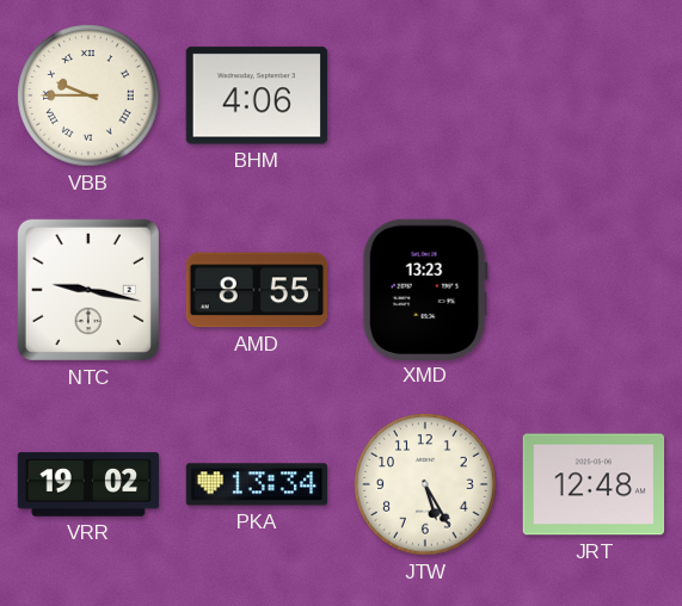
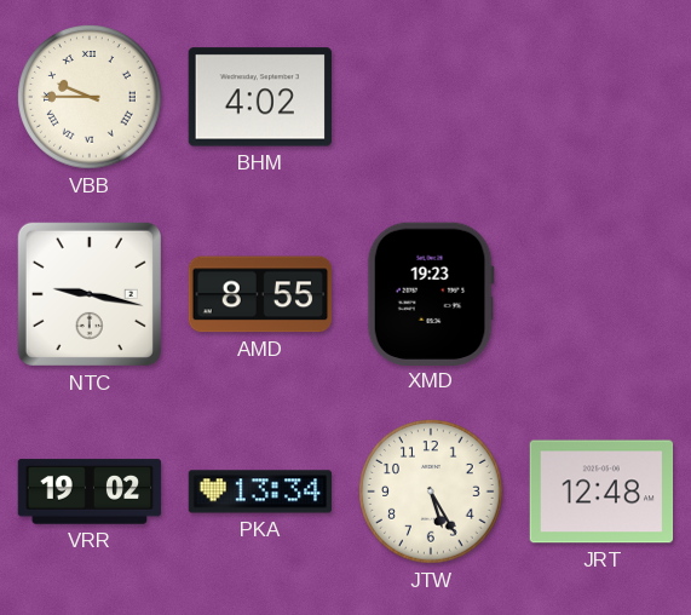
BHM: 4:06 -> 4:02 (259, 97)
XMD: 13:23 -> 19:23 (431, 293)
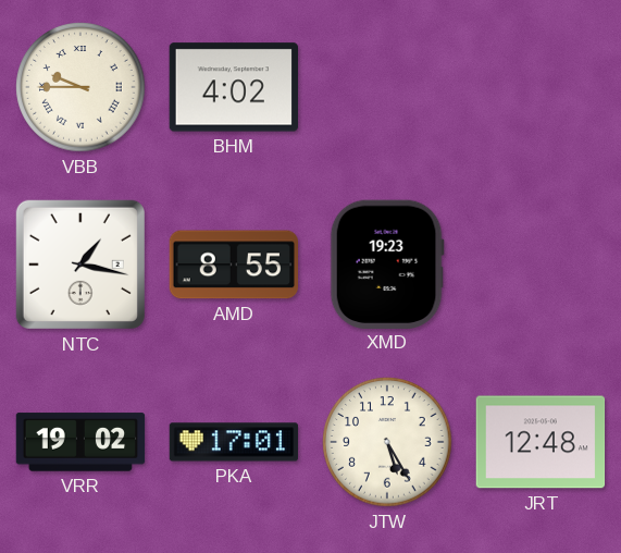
NTC: 9:17 -> 1:17 (80, 265)
PKA: 13:34 -> 17:01 (234, 442)
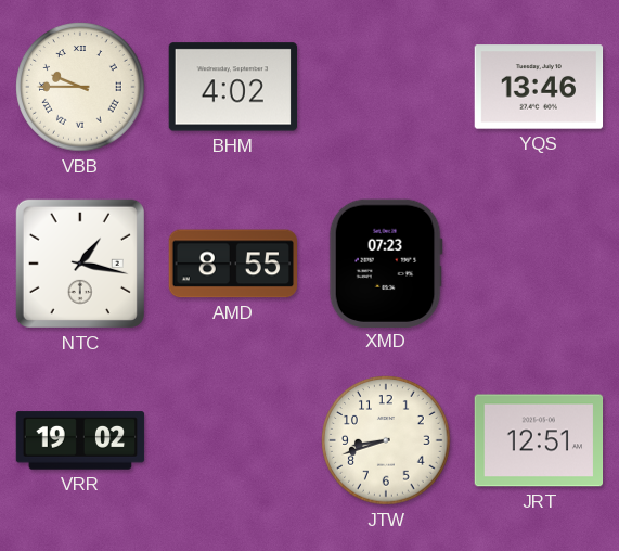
YQS: none -> 13:46 (539, 87)
XMD: 19:23 -> 07:23 (386, 262)
PKA: 17:01 -> none (234, 442)
JTW: 5:25 -> 8:42 (386, 440)
JRT: 12:48 -> 12:51 (539, 440)
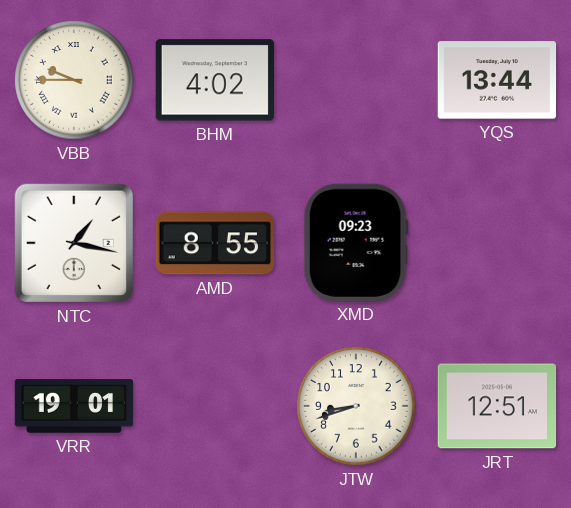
YQS: 13:46 -> 13:44 (497, 80)
XMD: 07:23 -> 09:23 (356, 242)
VRR: 19:02 -> 19:01 (74, 406)
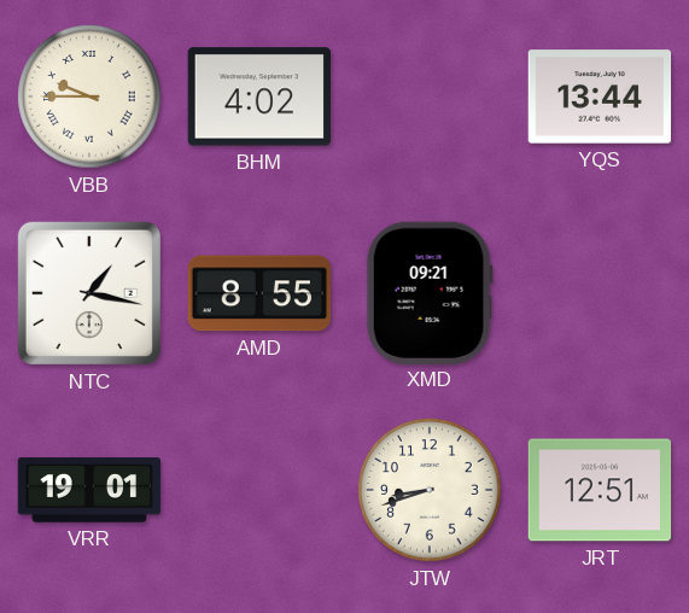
XMD: 09:23 -> 09:21 (430, 292)
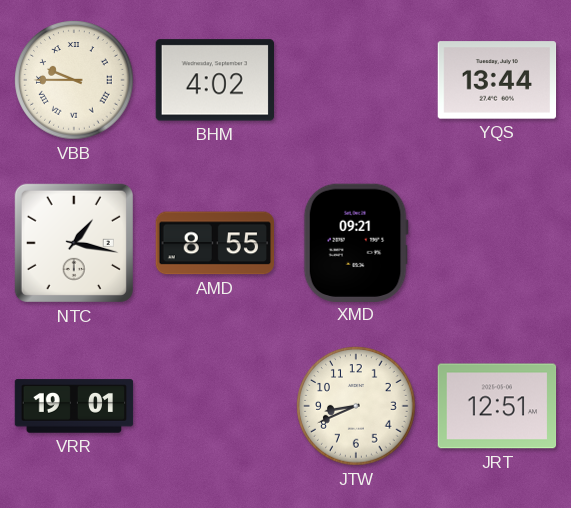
JTW: 8:42 -> 8:41 (356, 406)
